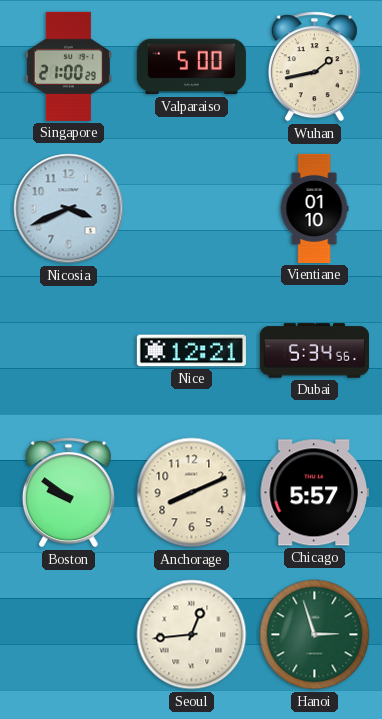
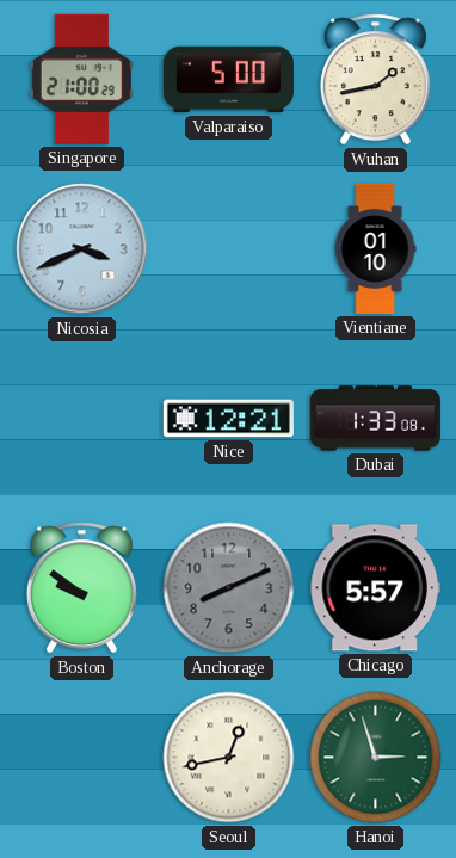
Dubai: 5:34 -> 1:33 (375, 419)
Anchorage dial: cream -> grey (229, 588)
Seoul: 12:44 -> 12:43 (229, 758)
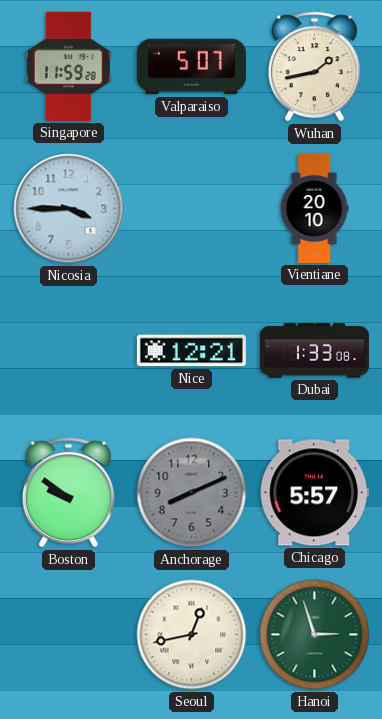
Singapore: 21:00 -> 11:59 (68, 66)
Valparaiso: 5:00 -> 5:07 (191, 67)
Nicosia: 3:41 -> 3:45 (69, 209)
Vientiane: 01:10 -> 20:10 (314, 208)
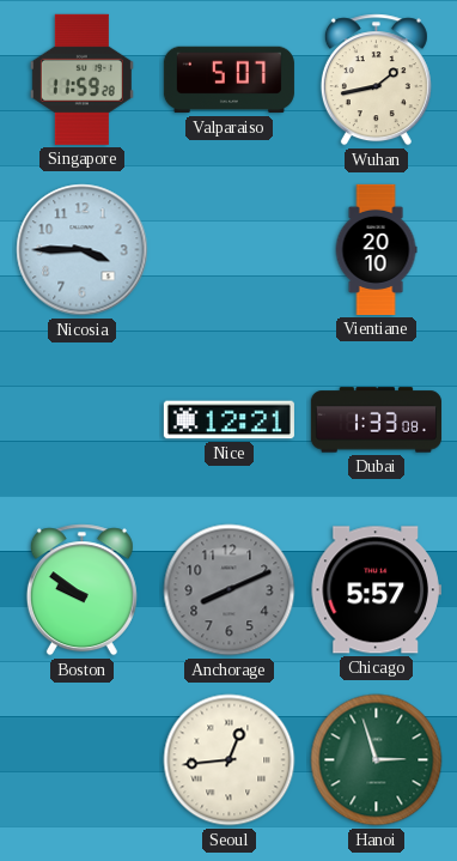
Seoul: 12:43 -> 12:44 (230, 760)
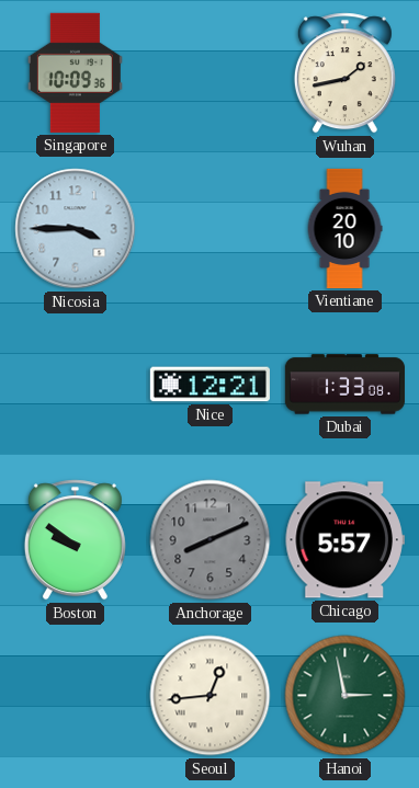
Singapore: 11:59 -> 10:09 (75, 72)
Valparaiso: 5:07 -> none (228, 80)
Hanoi: 2:57 -> 2:58 (346, 696)
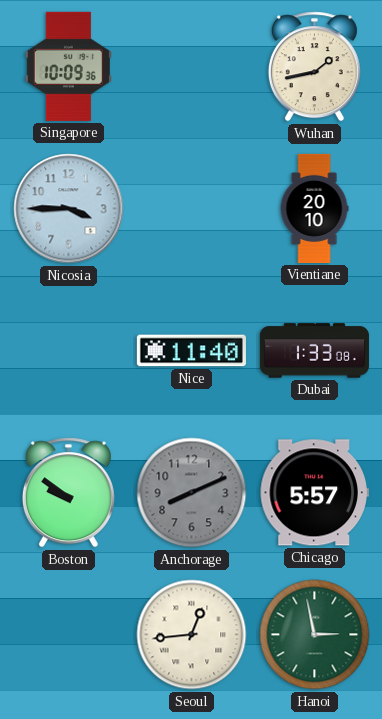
Nice: 12:21 -> 11:40 (191, 351)
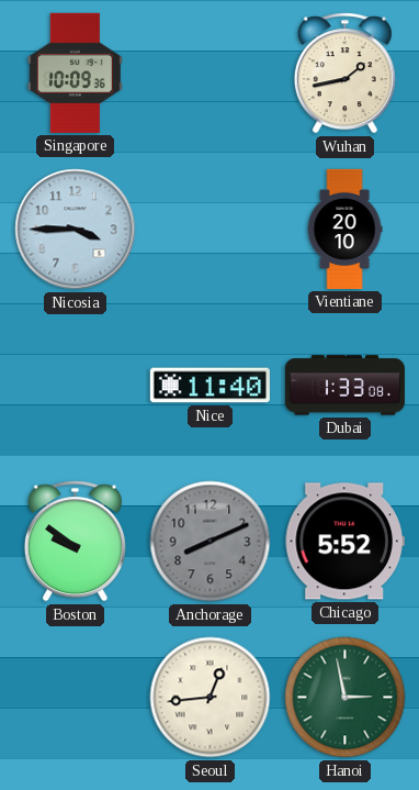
Chicago: 5:57 -> 5:52 (344, 542)
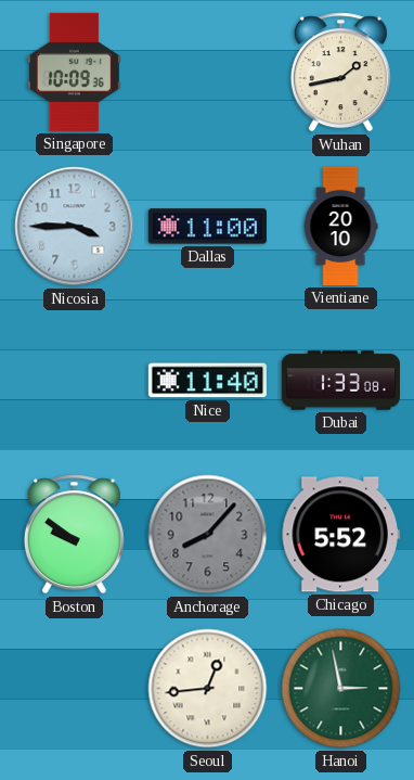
Dallas: none -> 11:00 (207, 227)
Anchorage: 8:11 -> 8:07 (208, 535)
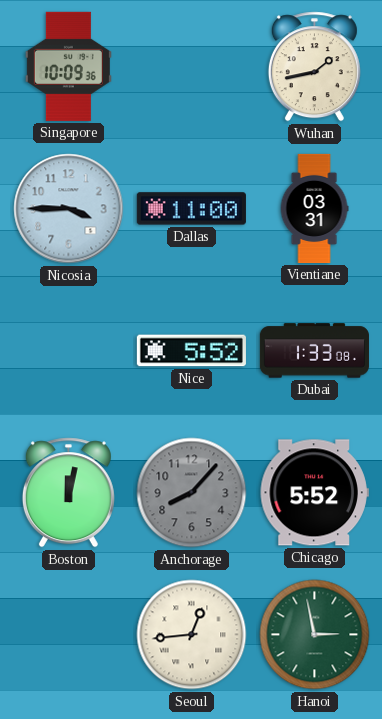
Vientiane: 20:10 -> 03:31 (314, 208)
Nice: 11:40 -> 5:52 (191, 351)
Boston: 9:51 -> 12:02 (68, 493)
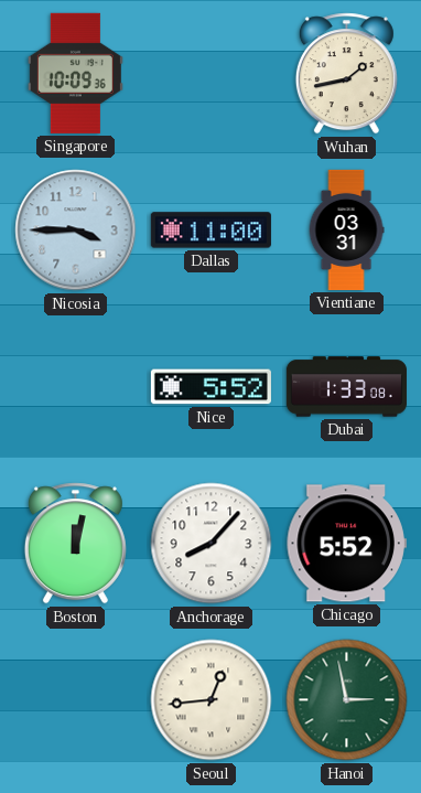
Anchorage dial: grey -> white (212, 544)
